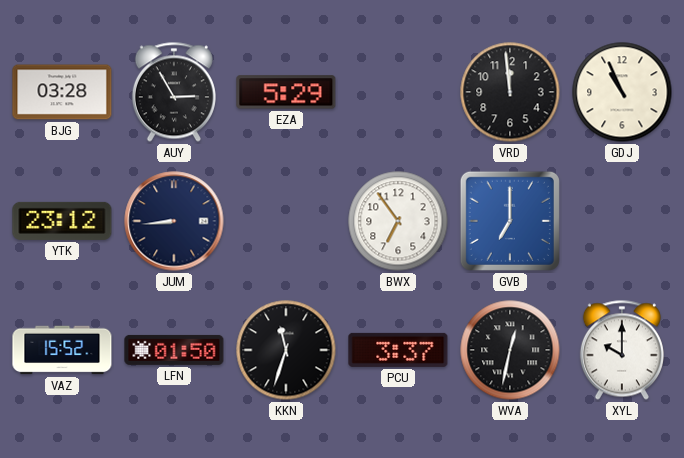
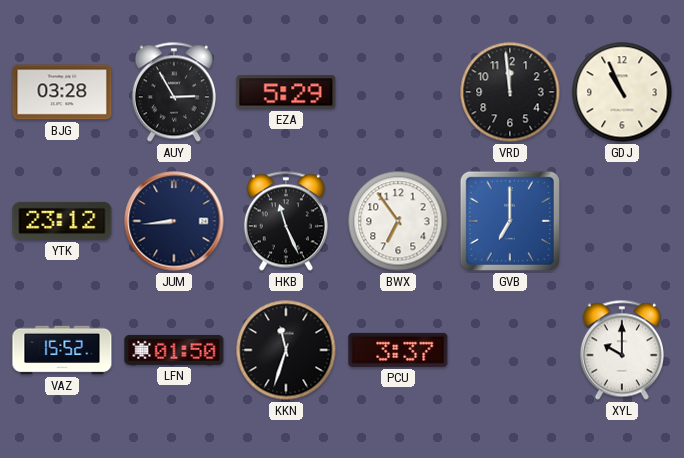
HKB: none -> 11:26 (286, 221)
WVA: 12:32 -> none (510, 350)
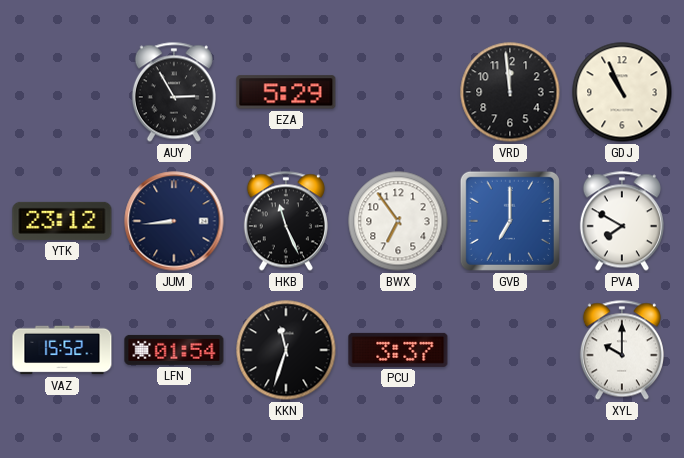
BJG: 03:28 -> none (62, 92)
PVA: none -> 7:50 (622, 221)
LFN: 01:50 -> 01:54 (174, 350)
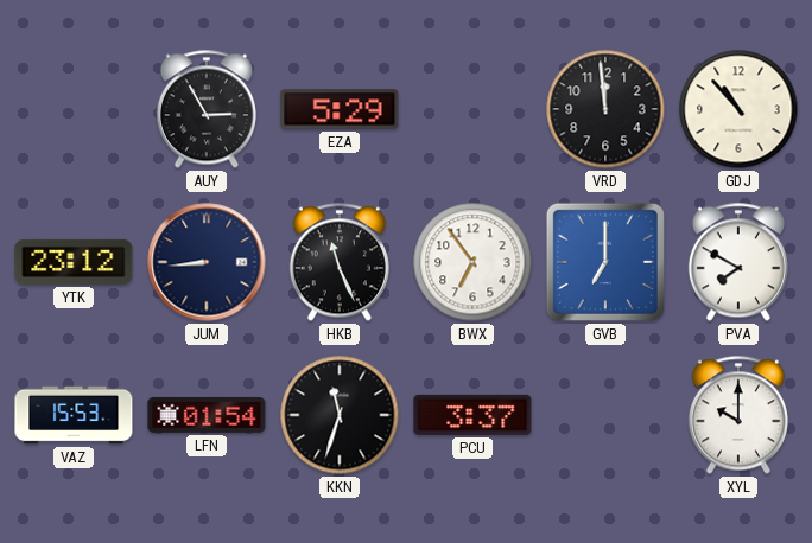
GDJ: 10:56 -> 10:53 (738, 109)
VAZ: 15:52 -> 15:53 (74, 415)
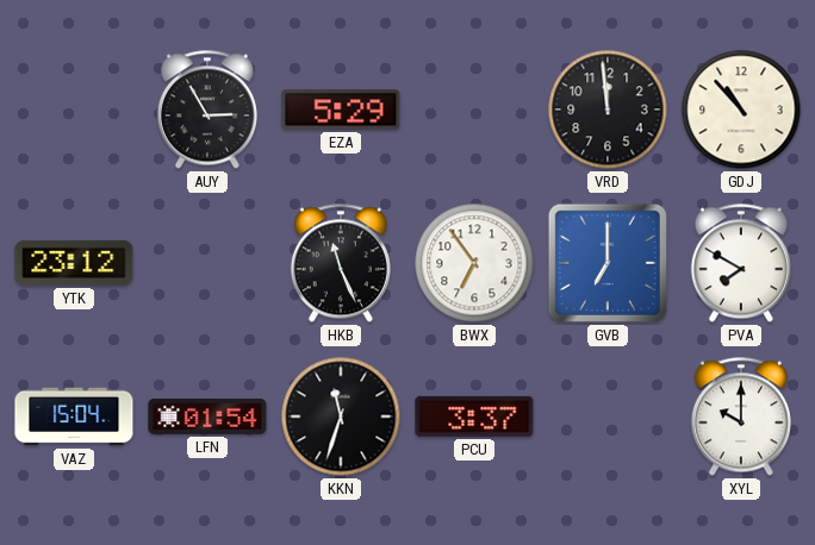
JUM: 8:44 -> none (207, 262)
VAZ: 15:53 -> 15:04 (74, 416)
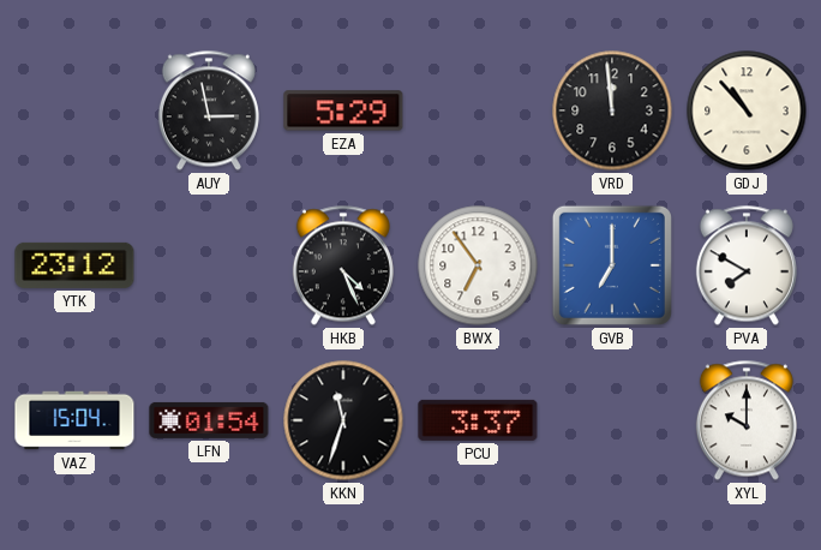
AUY: 2:55 -> 2:58 (209, 110)
HKB: 11:26 -> 4:26 (343, 265)
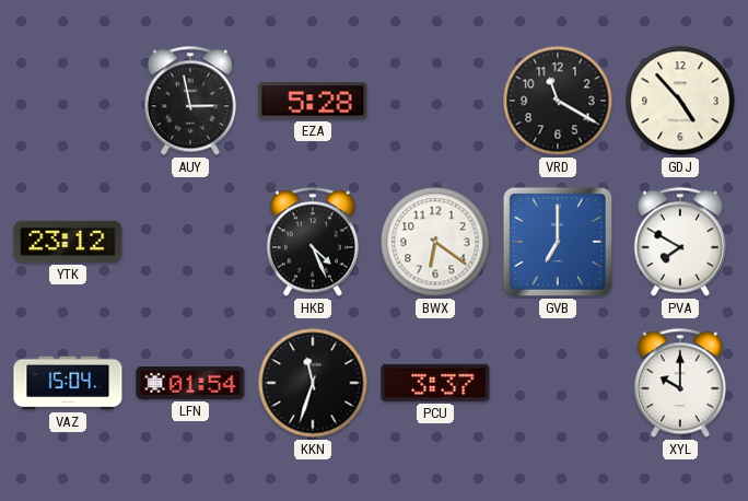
EZA: 5:29 -> 5:28 (313, 101)
VRD: 11:59 -> 11:20 (558, 101)
GDJ: 10:53 -> 4:53 (680, 101)
BWX: 6:54 -> 6:21 (435, 242)
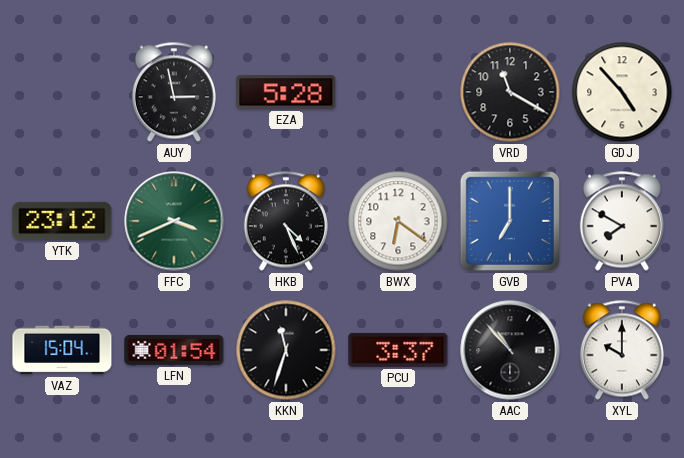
FFC: none -> 3:41 (174, 221)
AAC: none -> 10:53 (510, 350)
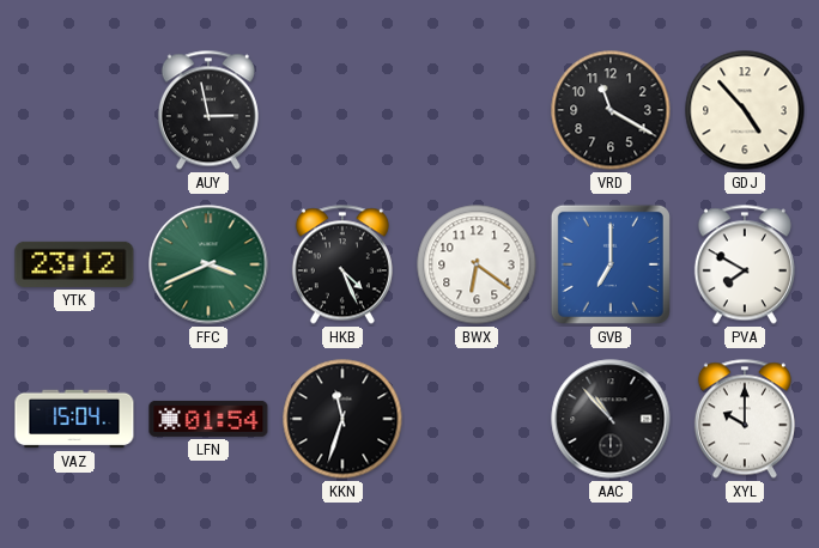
EZA: 5:28 -> none (286, 92)
PCU: 3:37 -> none (398, 350)
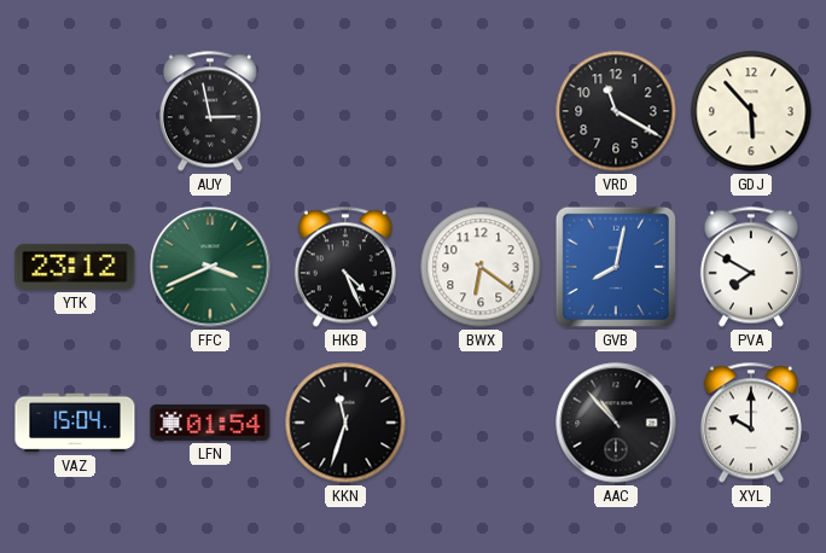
GDJ: 4:53 -> 5:53 (751, 111)
GVB: 7:00 -> 8:02 (616, 267)
